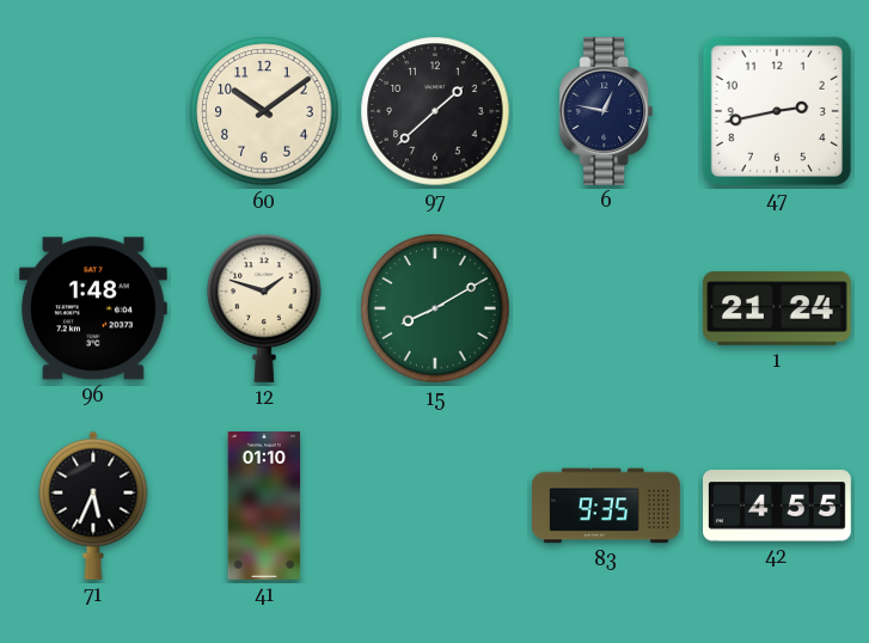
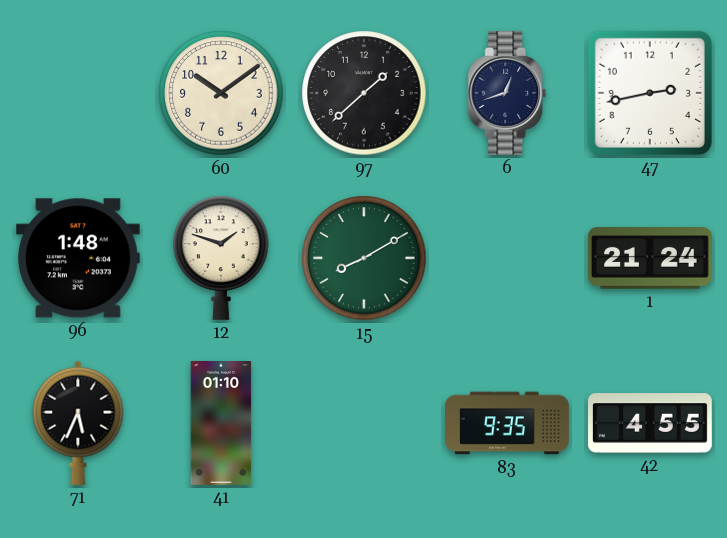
6: 12:47 -> 12:42 (507, 93)
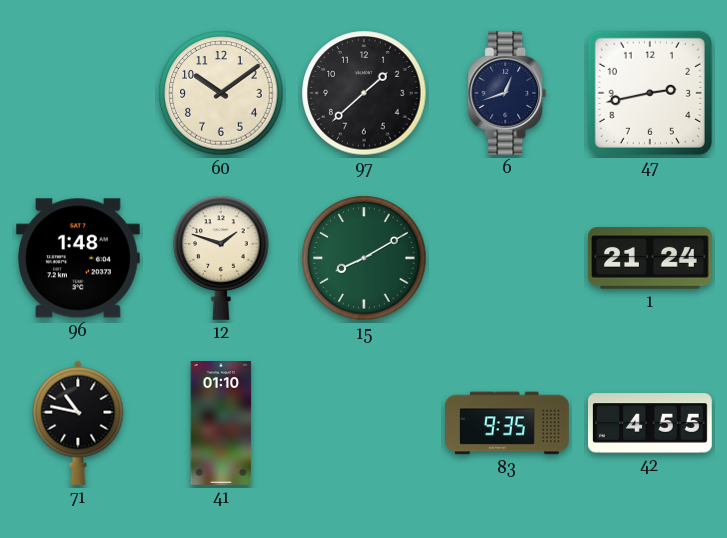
71: 5:34 -> 10:47 (78, 423)
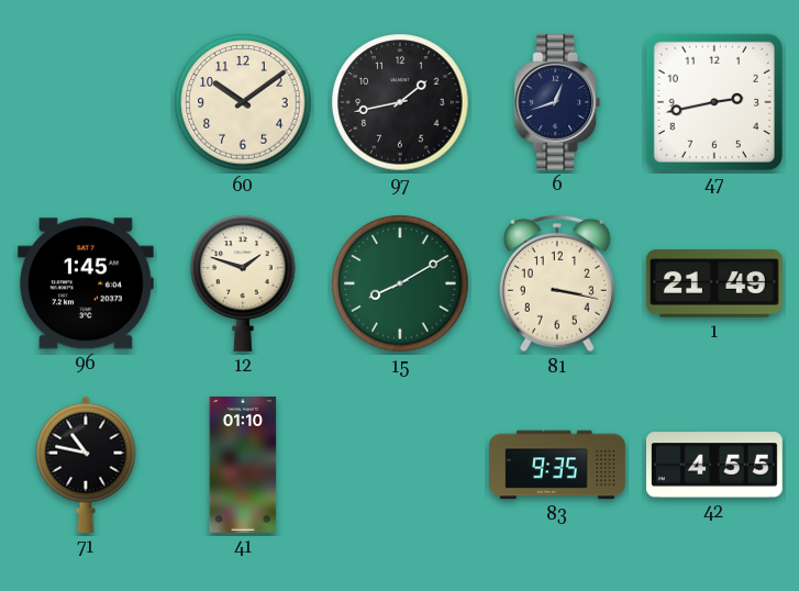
97: 1:38 -> 1:43 (400, 102)
96: 1:48 -> 1:45 (86, 283)
81: none -> 3:17 (557, 283)
1: 21:24 -> 21:49 (714, 283)
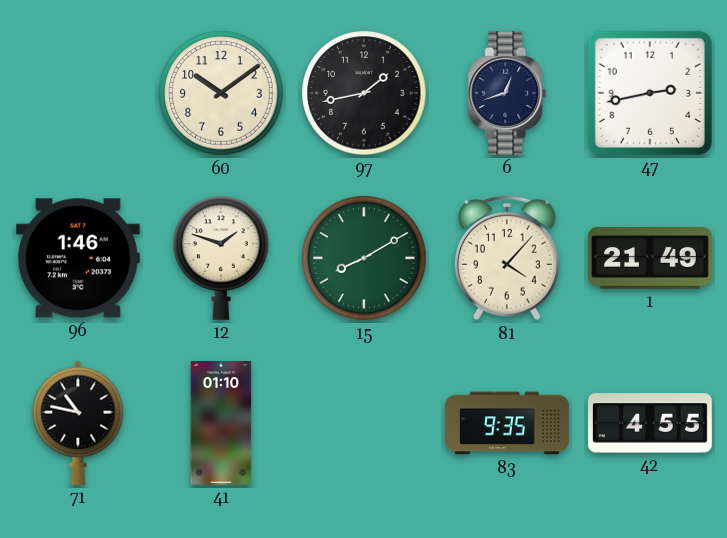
96: 1:45 -> 1:46 (78, 258)
81: 3:17 -> 4:07 (507, 258)
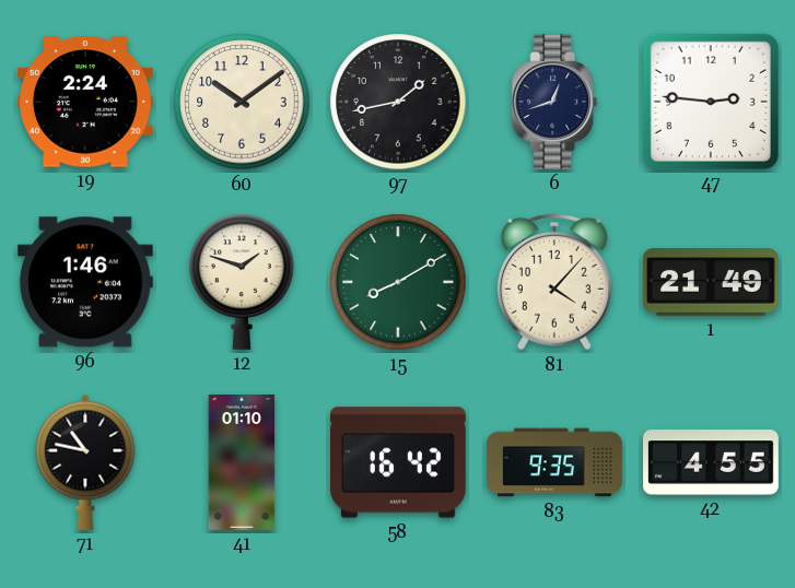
19: none -> 2:24 (85, 102)
47: 2:43 -> 2:46 (711, 102)
58: none -> 16:42 (398, 462)
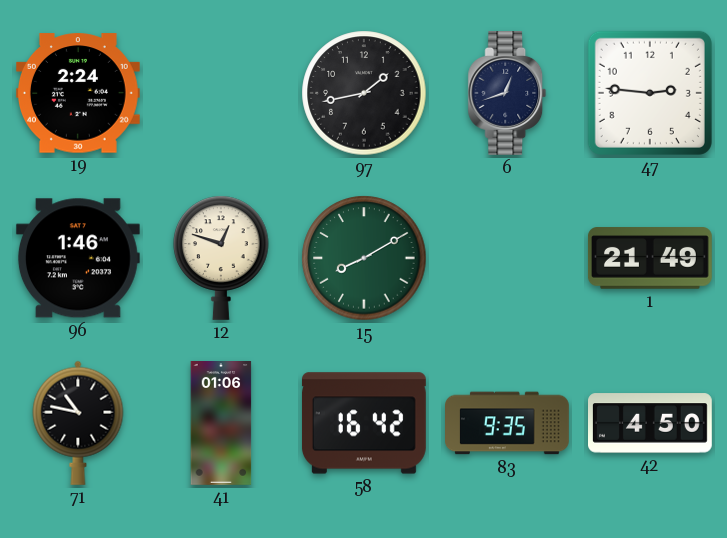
60: 10:09 -> none (242, 102)
12: 1:48 -> 12:48 (221, 258)
81: 4:07 -> none (554, 282)
41: 01:10 -> 01:06 (221, 424)
42: 4:55 -> 4:50 (651, 423)
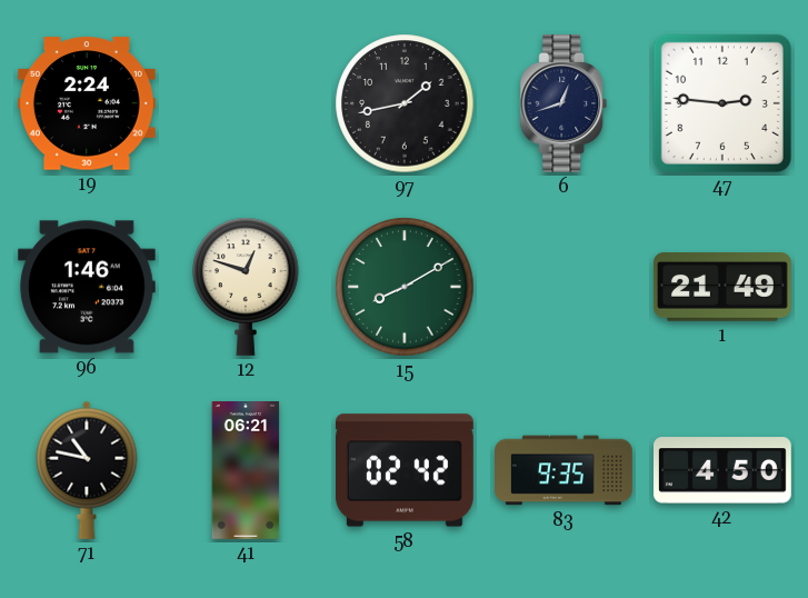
41: 01:06 -> 06:21 (246, 471)
58: 16:42 -> 02:42 (405, 470)
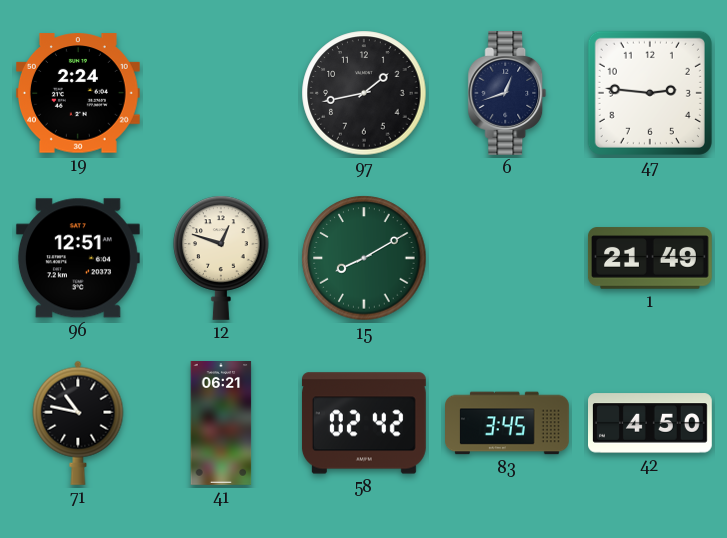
96: 1:46 -> 12:51 (78, 258)
83: 9:35 -> 3:45 (508, 423)
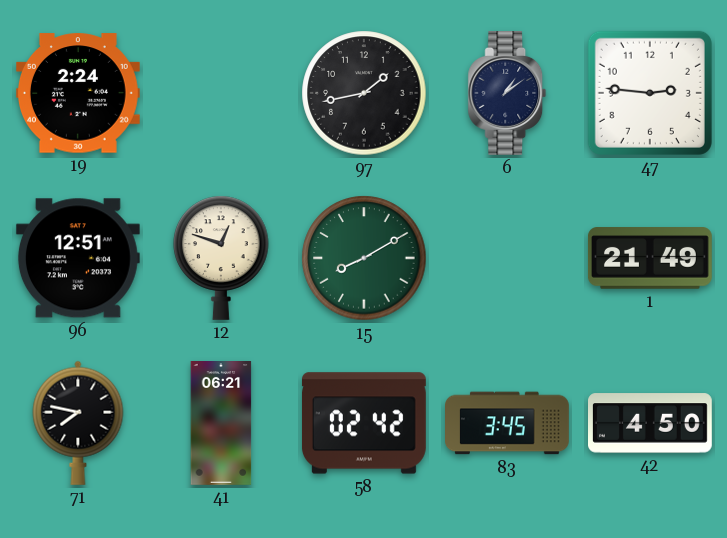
6: 12:42 -> 1:09 (507, 93)
71: 10:47 -> 7:47 (78, 423)
